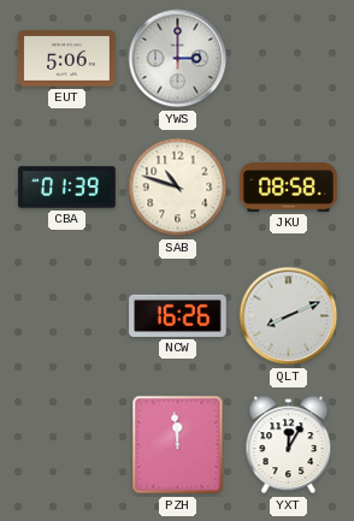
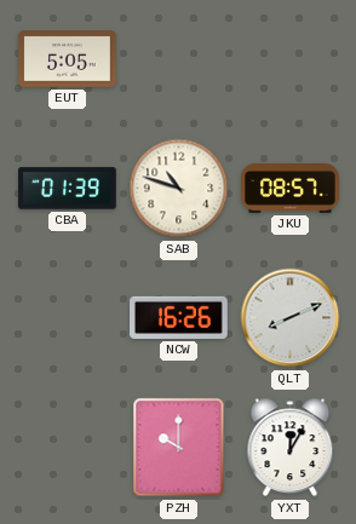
EUT: 5:06 -> 5:05 (68, 59)
YWS: 3:00 -> none (178, 59)
JKU: 08:58 -> 08:57 (291, 189)
PZH: 11:59 -> 10:00 (179, 448)
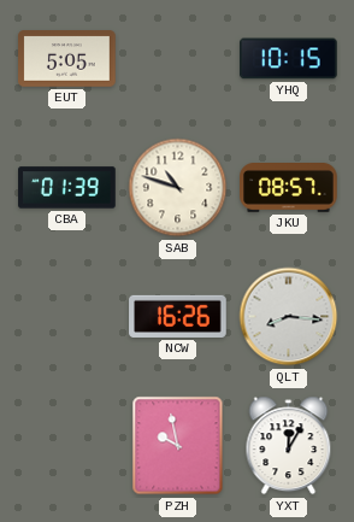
YHQ: none -> 10:15 (289, 59)
QLT: 8:11 -> 8:16 (289, 317)
PZH: 10:00 -> 9:58 (178, 446)
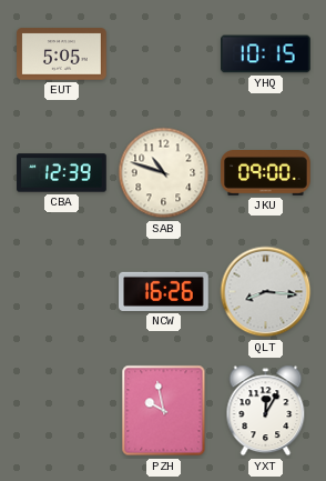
CBA: 01:39 -> 12:39 (62, 173)
JKU: 08:57 -> 09:00 (266, 173)
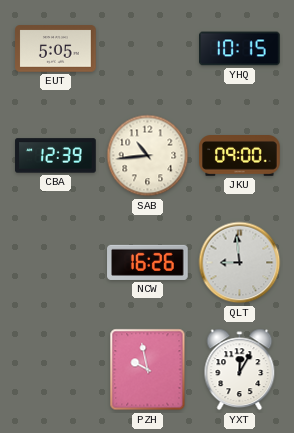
SAB: 10:48 -> 10:44 (148, 156)
QLT: 8:16 -> 8:59 (240, 263)
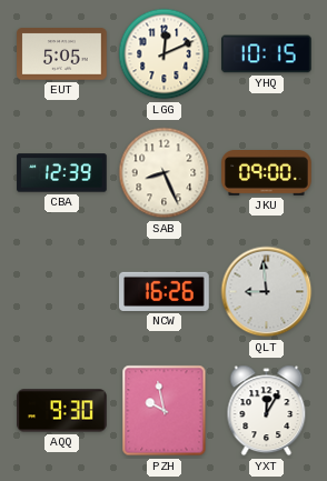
LGG: none -> 12:11 (165, 54)
SAB: 10:44 -> 8:26 (165, 173)
AQQ: none -> 9:30 (62, 411)
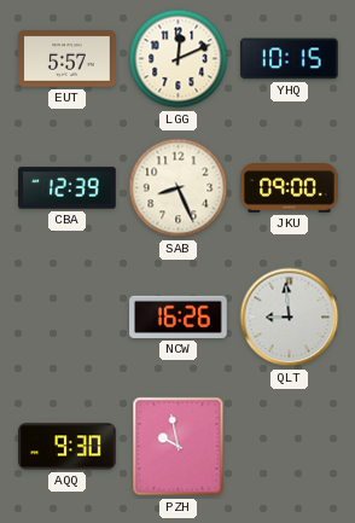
EUT: 5:05 -> 5:57 (68, 59)
YXT: 12:05 -> none (267, 411)
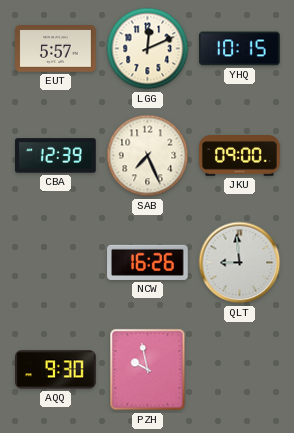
SAB: 8:26 -> 7:26 (148, 156)
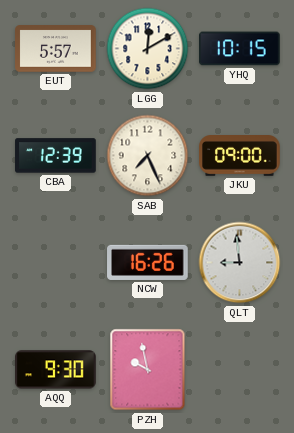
LGG: 12:11 -> 12:10 (148, 49)
